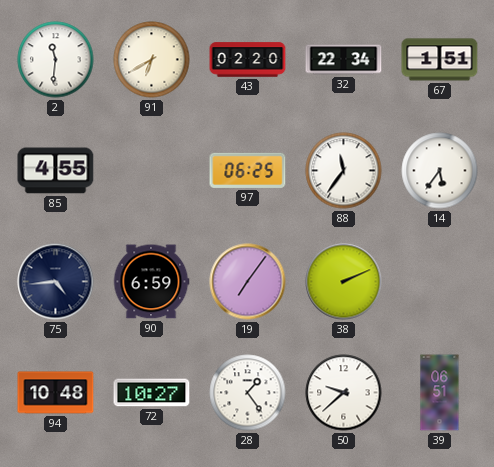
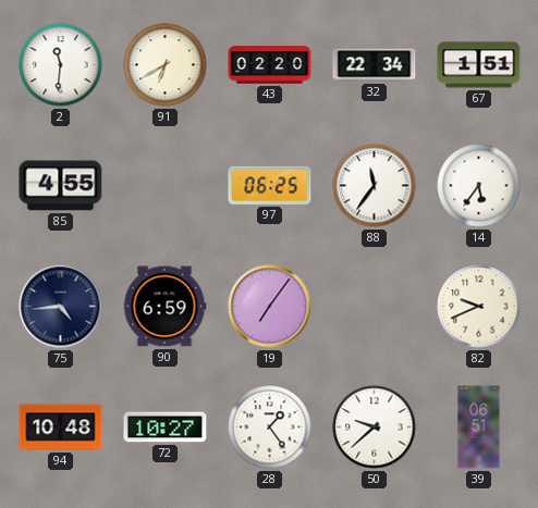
38: 2:11 -> none (344, 282)
82: none -> 9:41 (479, 307)
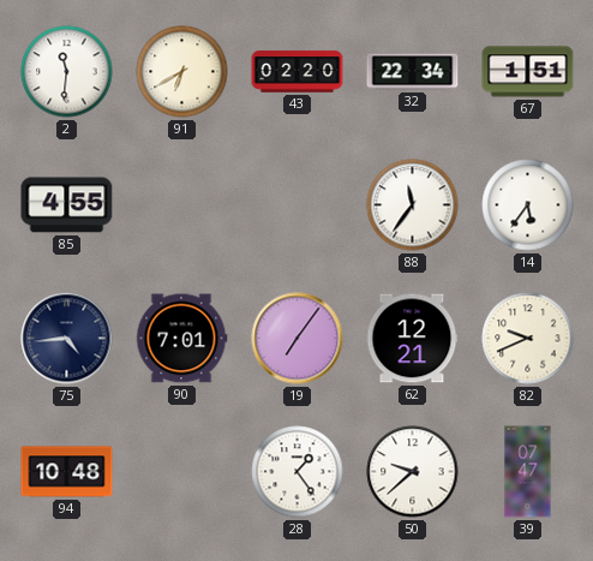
97: 06:25 -> none (270, 185)
90: 6:59 -> 7:01 (181, 339)
62: none -> 12:21 (412, 339)
72: 10:27 -> none (166, 428)
39: 06:51 -> 07:47 (528, 472)
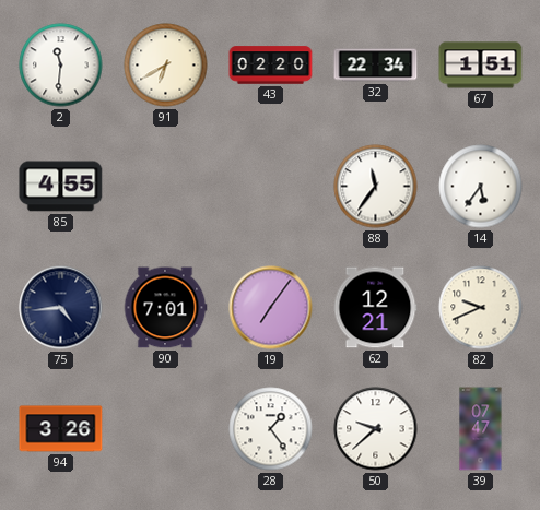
94: 10:48 -> 3:26 (61, 429)
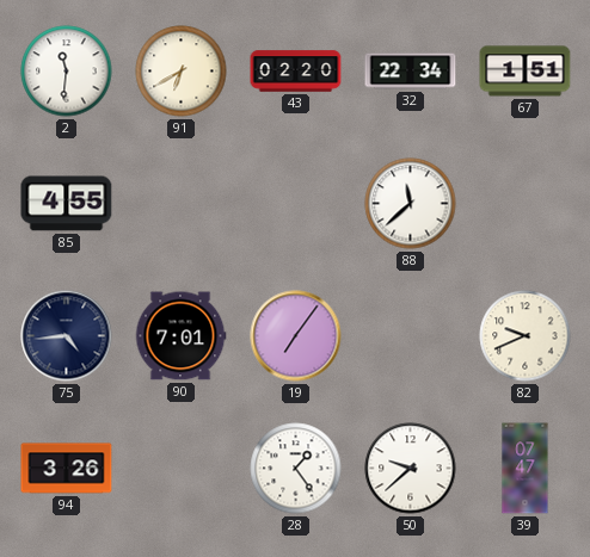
88: 11:36 -> 11:38 (411, 204)
14: 5:36 -> none (481, 187)
62: 12:21 -> none (375, 308)
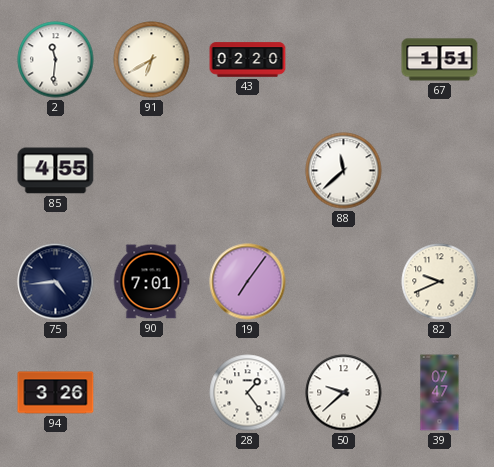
32: 22:34 -> none (411, 72)
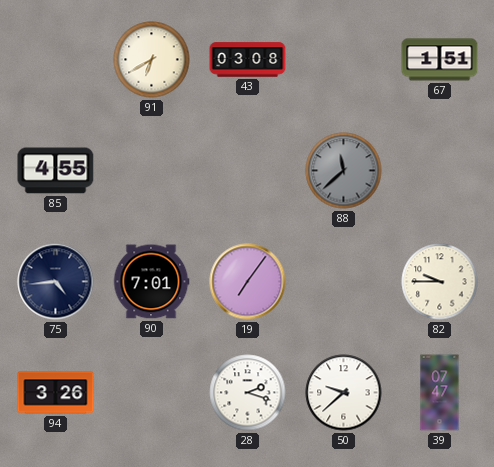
2: 11:31 -> none (56, 60)
43: 02:20 -> 03:08 (248, 60)
88 dial: white -> grey (344, 171)
82: 9:41 -> 9:45 (440, 282)
28: 1:24 -> 2:18 (248, 393)
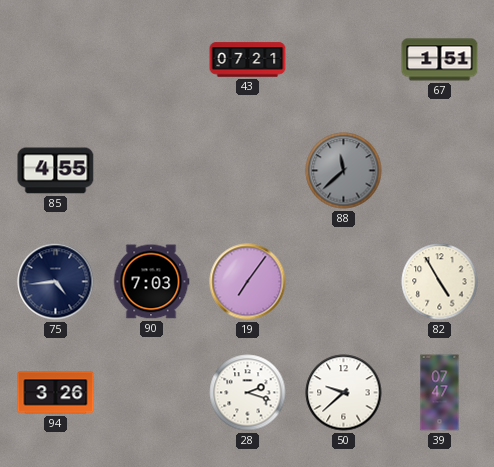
91: 6:40 -> none (152, 60)
43: 03:08 -> 07:21 (248, 60)
90: 7:01 -> 7:03 (151, 282)
82: 9:45 -> 4:55 (440, 282)
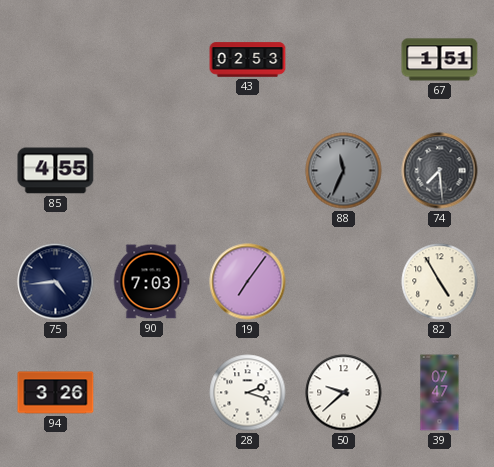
43: 07:21 -> 02:53 (248, 60)
88: 11:38 -> 11:34 (344, 171)
74: none -> 7:29 (440, 171)
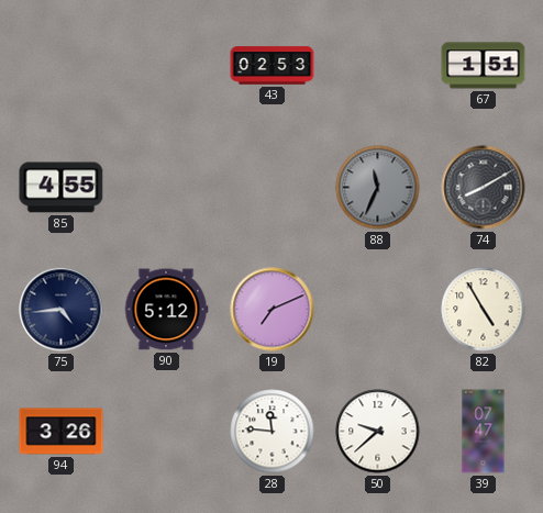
74: 7:29 -> 8:10 (484, 188)
90: 7:03 -> 5:12 (166, 310)
19: 7:06 -> 7:11 (273, 310)
28: 2:18 -> 11:46 (273, 432)
